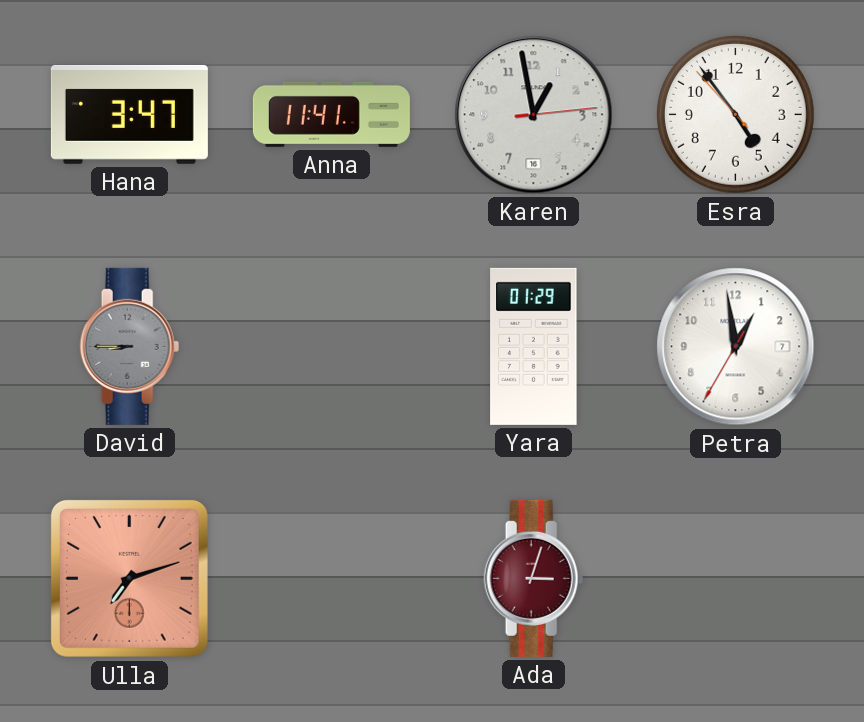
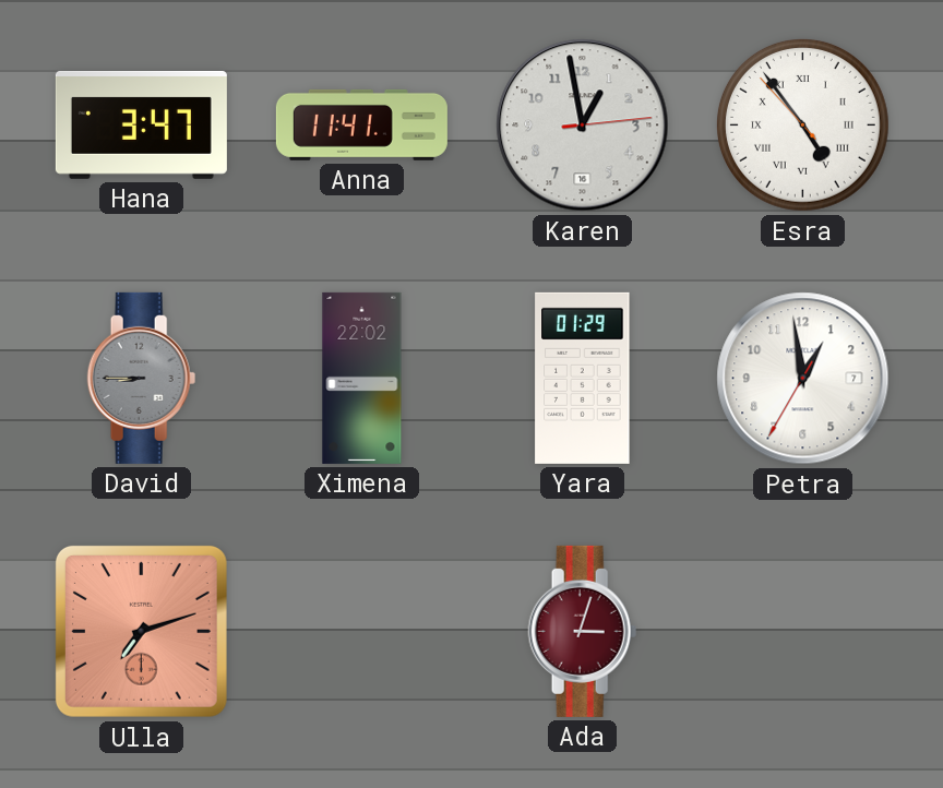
Esra numerals: Arabic -> Roman (802, 124)
Ximena: none -> 22:02 (362, 378)
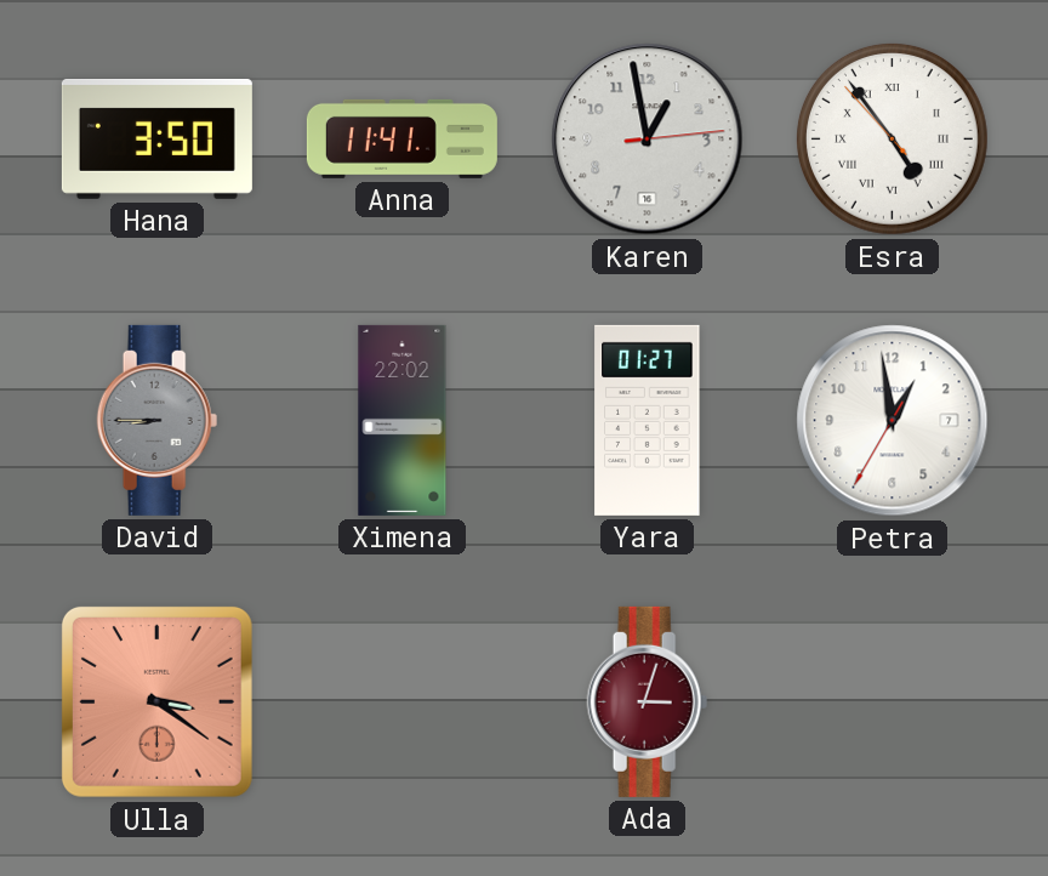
Hana: 3:47 -> 3:50 (156, 138)
Yara: 01:29 -> 01:27 (648, 420)
Ulla: 7:12 -> 3:21 (156, 701)
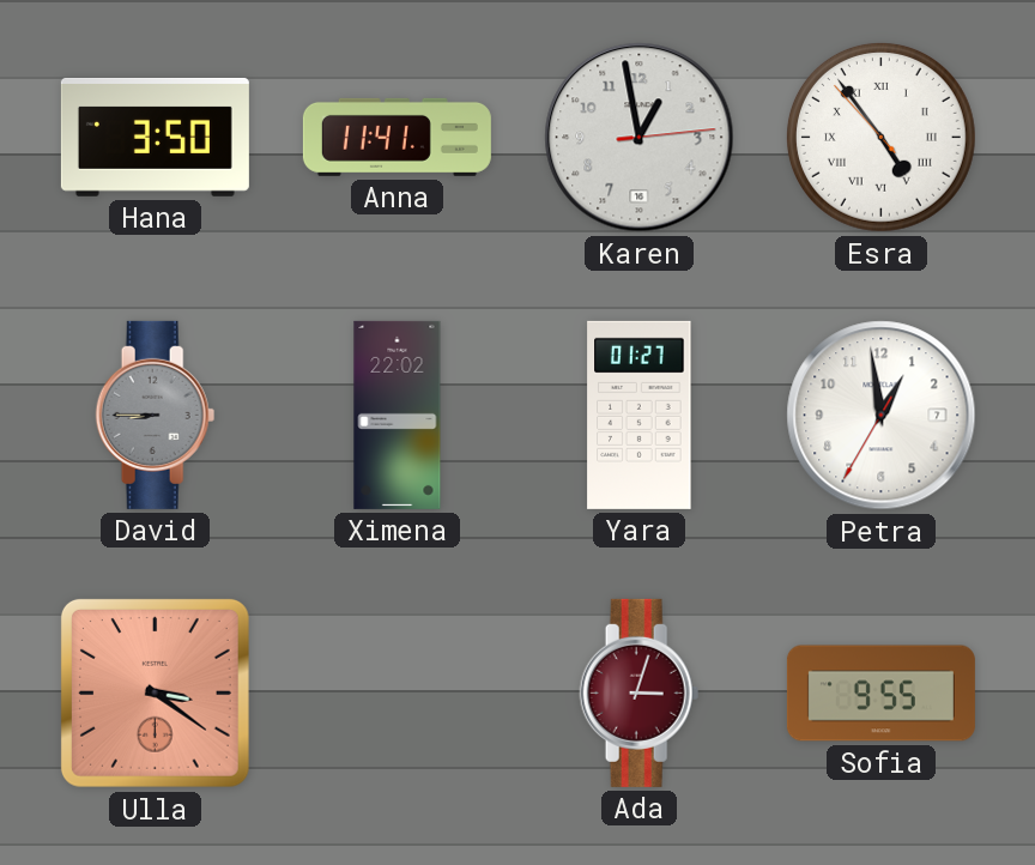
Sofia: none -> 9:55 (880, 694)
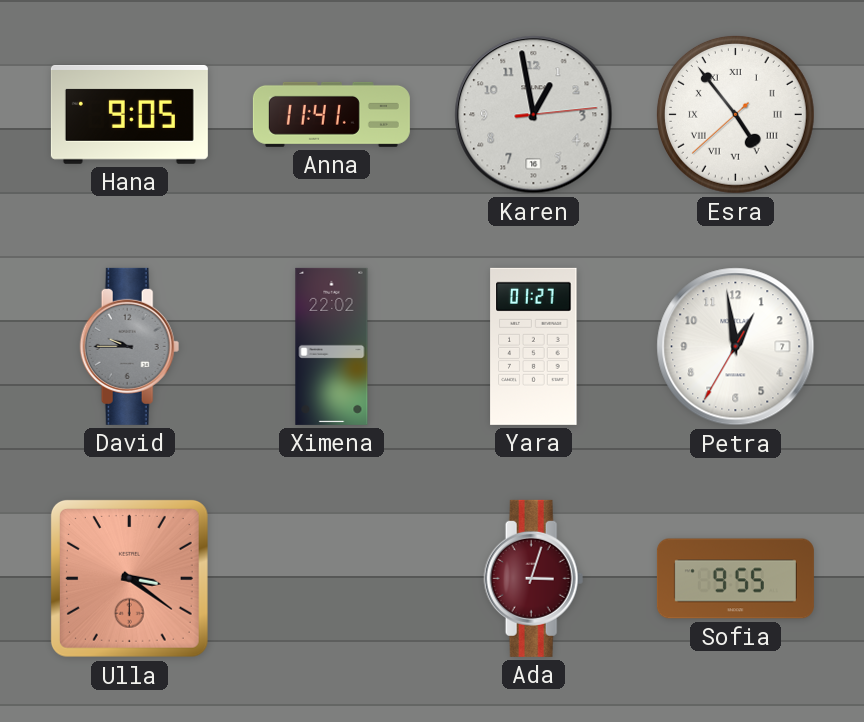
Hana: 3:50 -> 9:05 (129, 114)
Esra: 4:53:53 -> 4:53:38 (735, 114)
David: 8:45 -> 9:45 (130, 346)
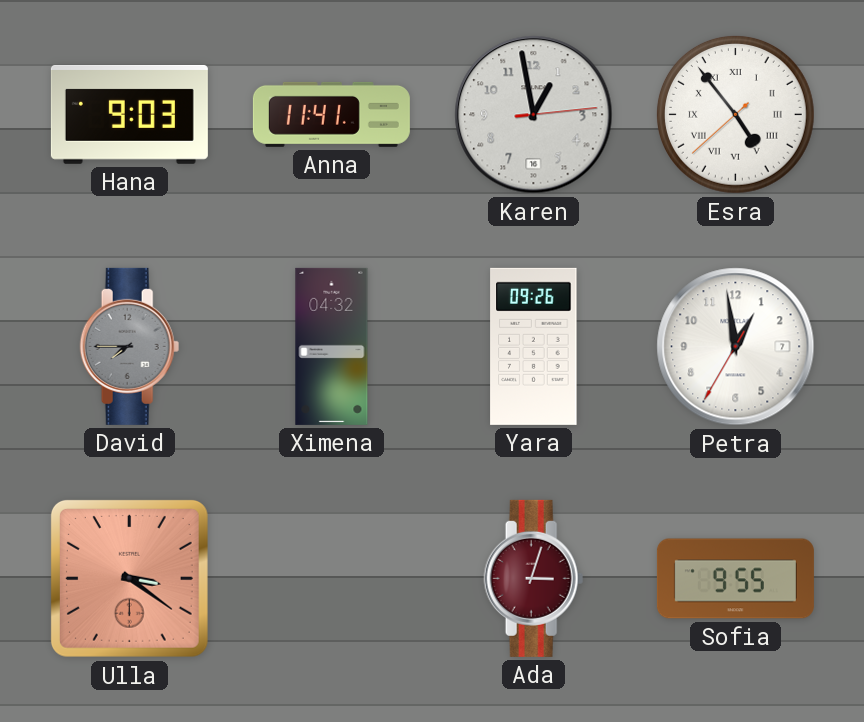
Hana: 9:05 -> 9:03 (129, 114)
David: 9:45 -> 7:45 (130, 346)
Ximena: 22:02 -> 04:32 (332, 346)
Yara: 01:27 -> 09:26 (534, 346)
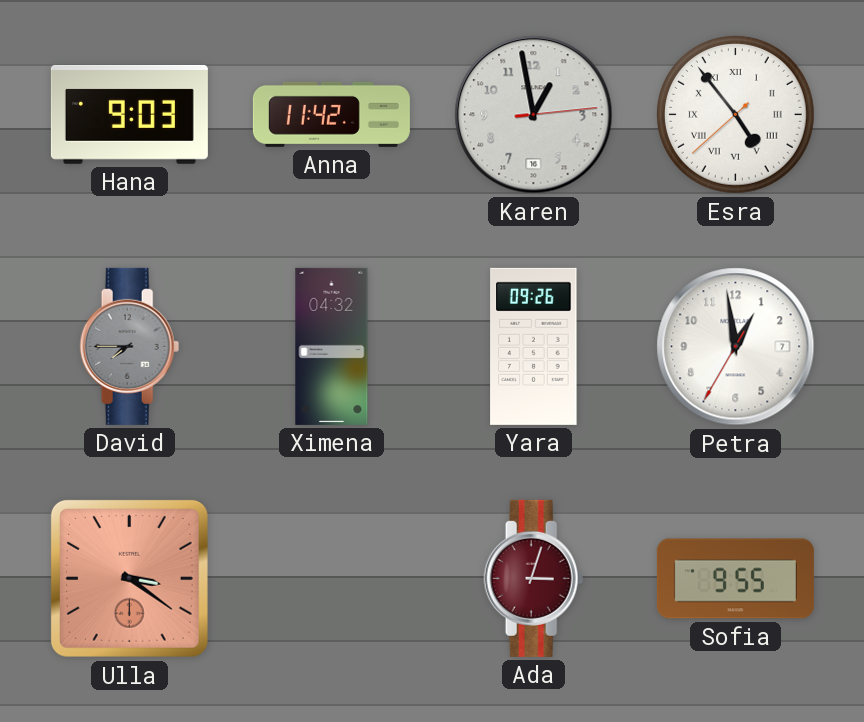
Anna: 11:41 -> 11:42 (331, 114)
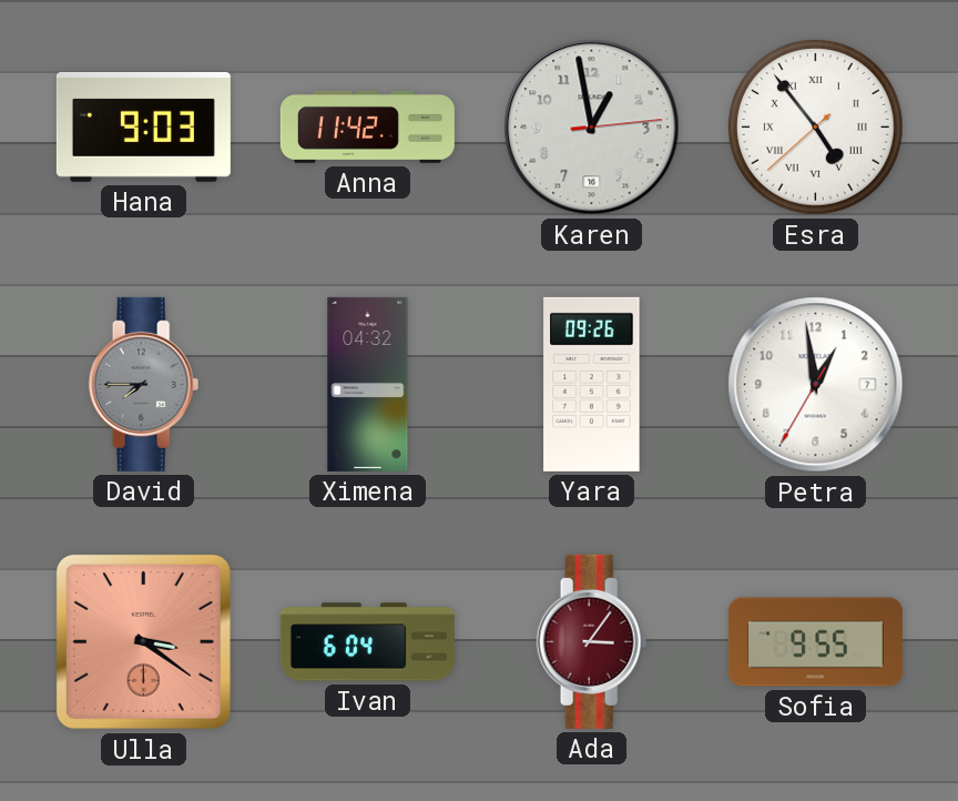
Ivan: none -> 6:04 (367, 642)
Ada: 3:03 -> 3:06 (592, 641)
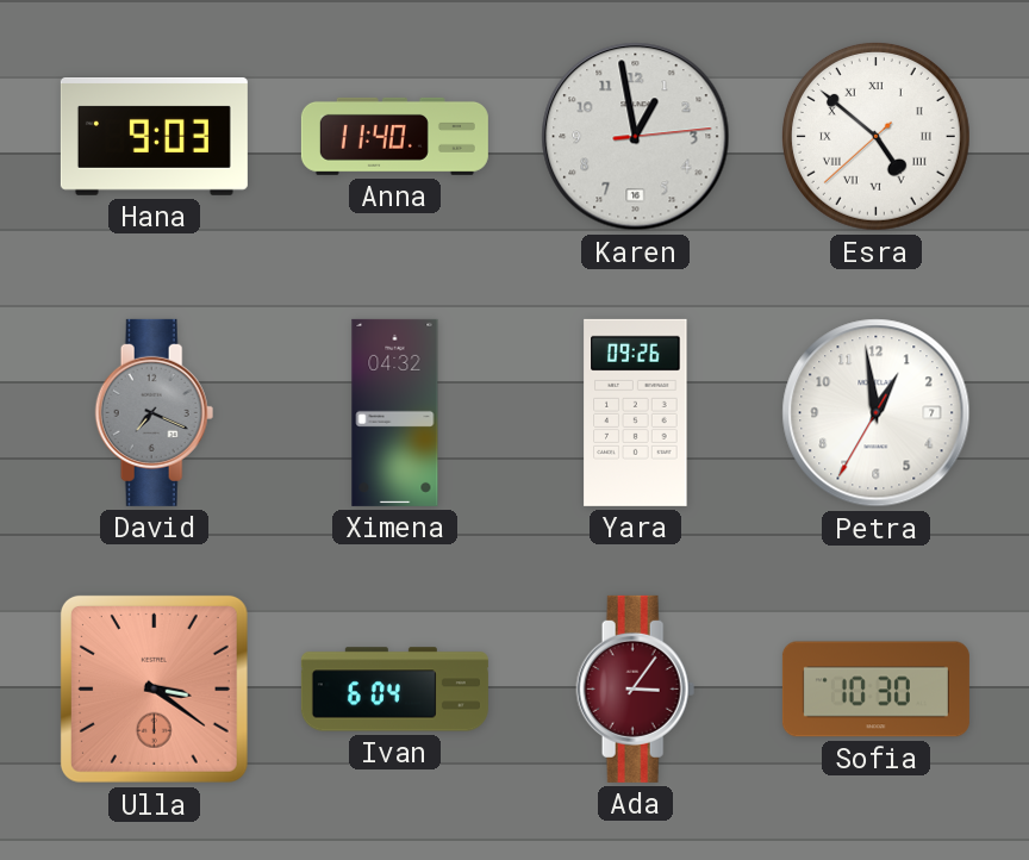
Anna: 11:42 -> 11:40 (394, 136)
Esra: 4:53 -> 4:51 (875, 136)
David: 7:45 -> 7:19 (155, 412)
Sofia: 9:55 -> 10:30 (875, 690)
